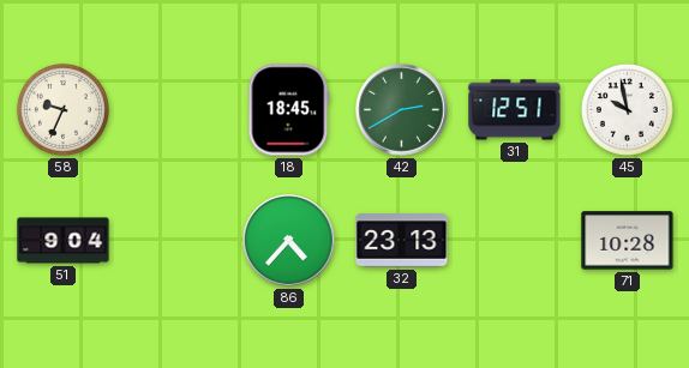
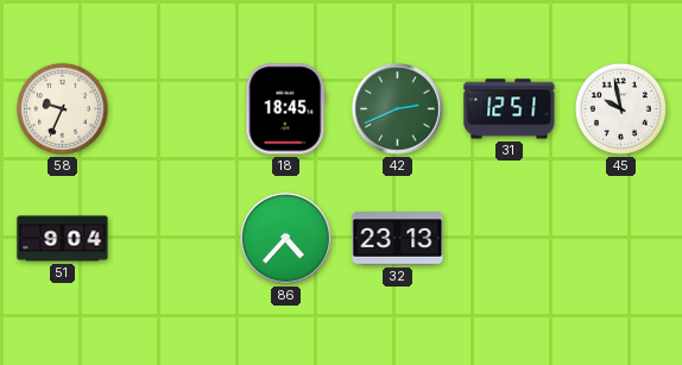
42: 2:40 -> 2:41 (398, 109)
71: 10:28 -> none (628, 241)
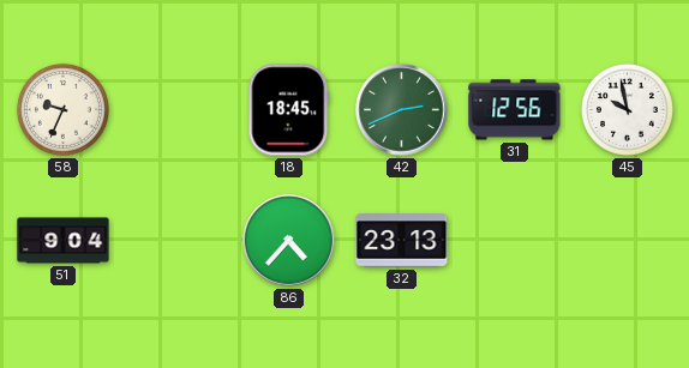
31: 12:51 -> 12:56 (515, 110)
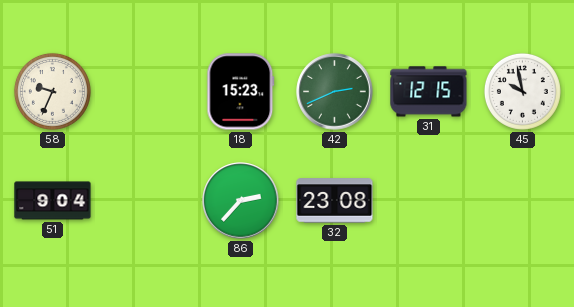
18: 18:45 -> 15:23 (241, 92)
31: 12:56 -> 12:15 (429, 92)
86: 4:37 -> 2:37 (241, 201)
32: 23:13 -> 23:08 (335, 201)
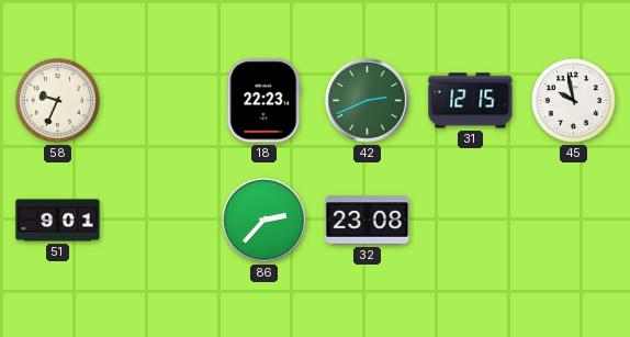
18: 15:23 -> 22:23 (265, 101)
51: 9:04 -> 9:01 (58, 221)
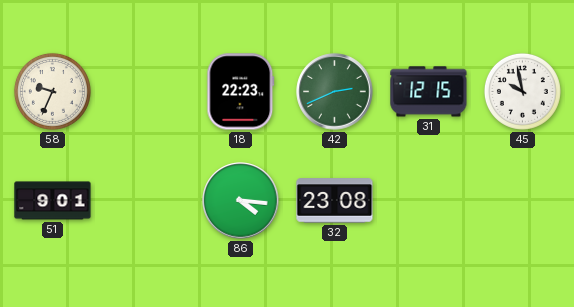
86: 2:37 -> 4:16 (241, 201)
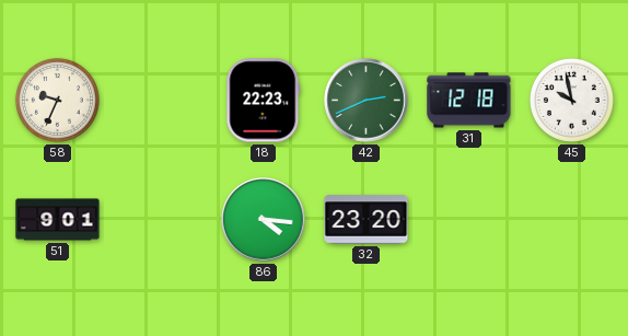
31: 12:15 -> 12:18 (469, 101)
32: 23:08 -> 23:20 (367, 220)
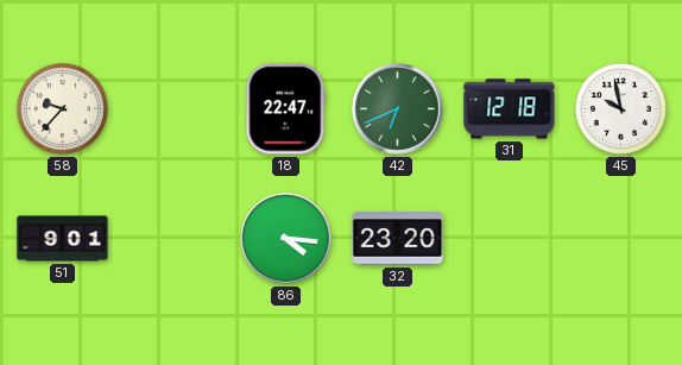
58: 9:34 -> 9:37 (62, 108)
18: 22:23 -> 22:47 (286, 109)
42: 2:41 -> 6:41 (398, 109)
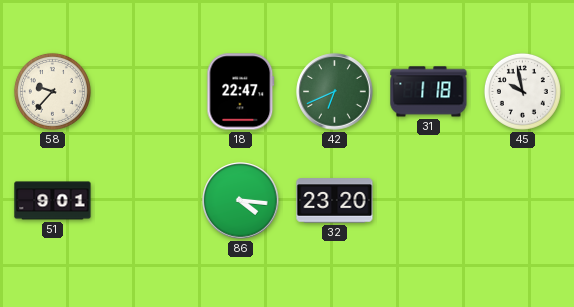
31: 12:18 -> 1:18 (429, 92)
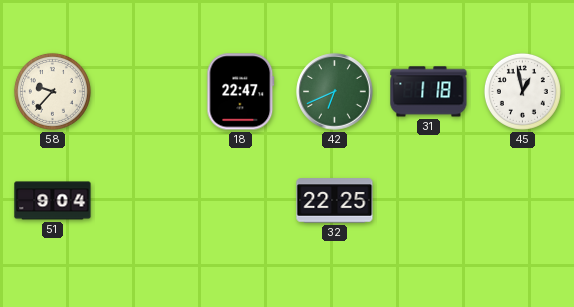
45: 9:58 -> 12:58 (522, 91)
51: 9:01 -> 9:04 (53, 201)
86: 4:16 -> none (241, 201)
32: 23:20 -> 22:25 (335, 201)
